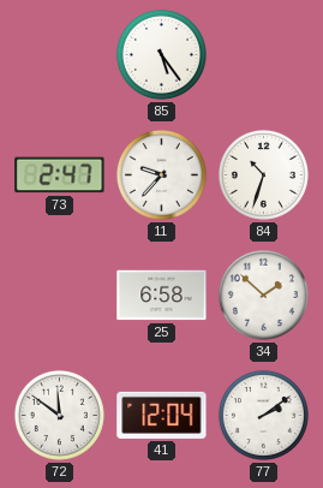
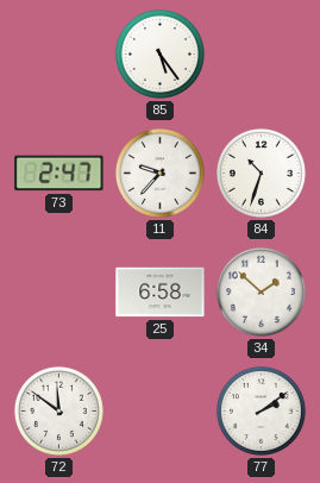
41: 12:04 -> none (162, 415)
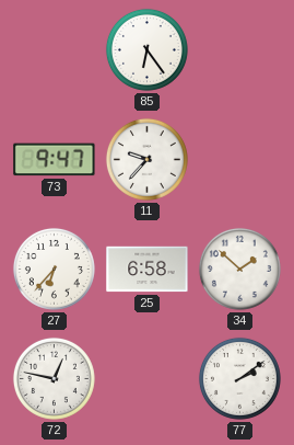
85: 5:24 -> 6:24 (146, 49)
73: 2:47 -> 9:47 (55, 160)
84: 10:33 -> none (261, 172)
27: none -> 6:37 (54, 269)
72: 11:51 -> 12:47 (54, 378)
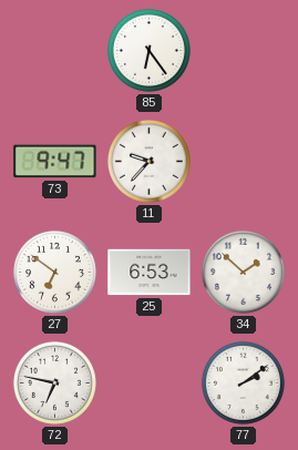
27: 6:37 -> 6:51 (54, 272)
25: 6:58 -> 6:53 (150, 273)
72: 12:47 -> 6:47 (54, 382)
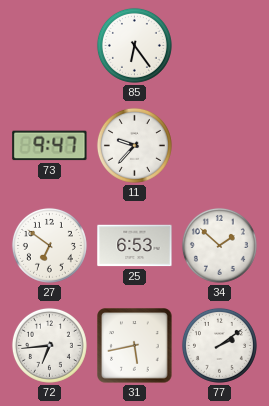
72: 6:47 -> 6:44 (49, 345)
31: none -> 5:43 (135, 346)
